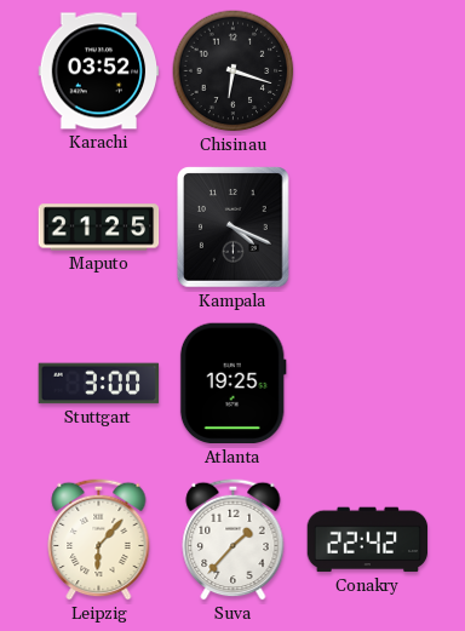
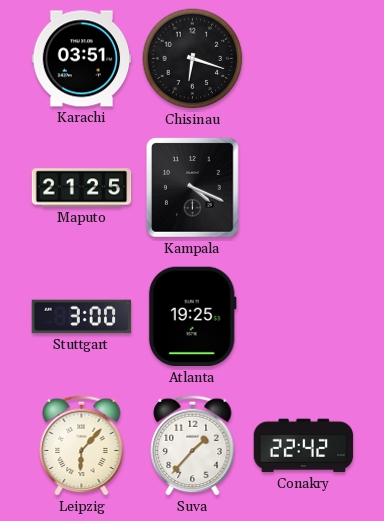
Karachi: 03:52 -> 03:51 (82, 59)
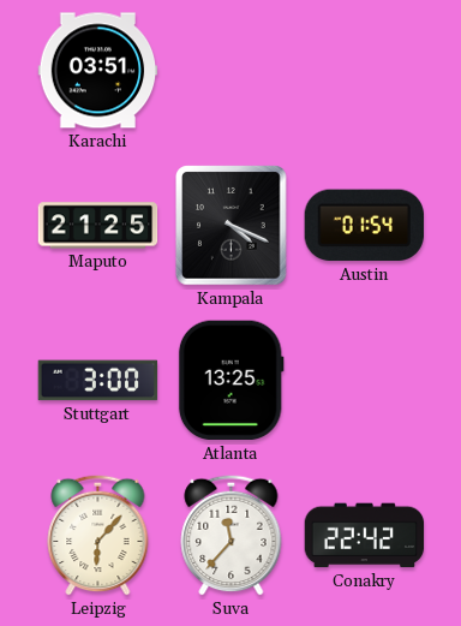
Chisinau: 6:18 -> none (193, 59)
Austin: none -> 01:54 (364, 226)
Atlanta: 19:25 -> 13:25 (230, 381)
Suva: 1:37 -> 11:37 (232, 535)
